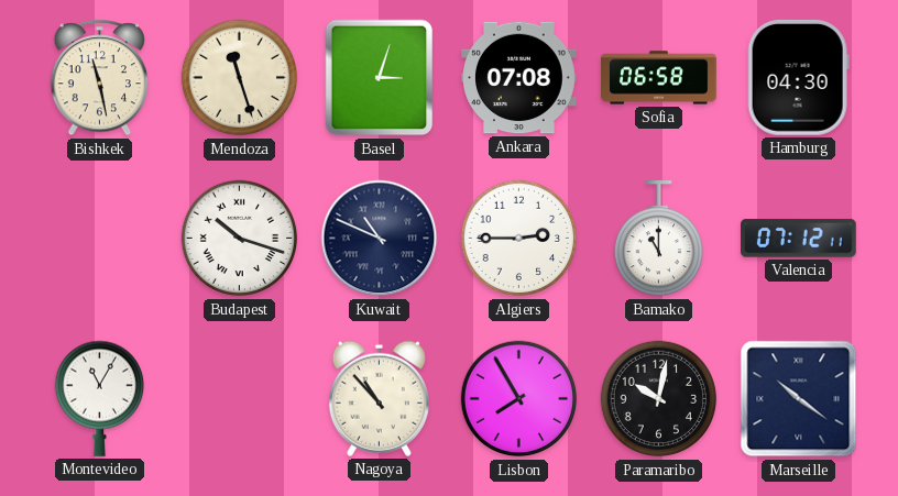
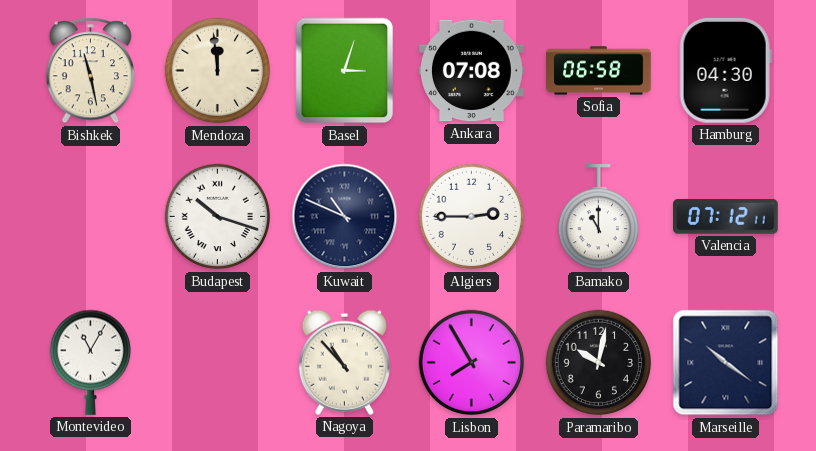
Mendoza: 11:27 -> 11:59 (218, 71)
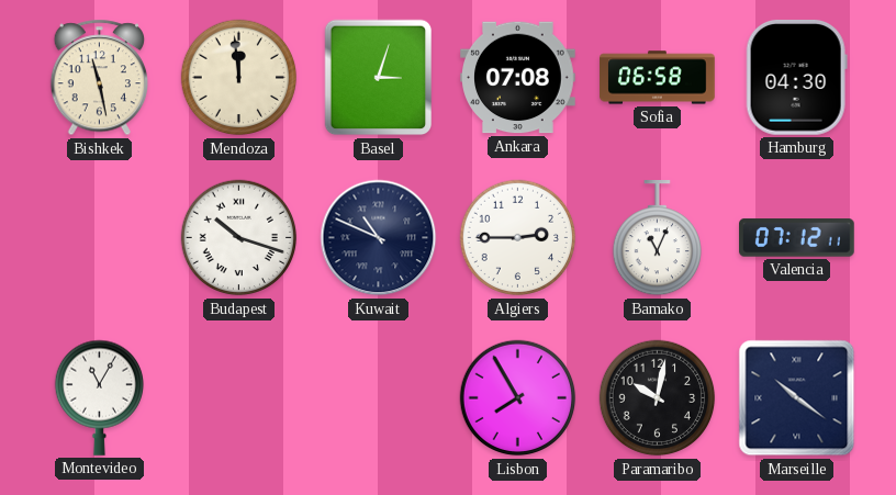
Bamako: 11:00 -> 11:04 (657, 239)
Nagoya: 10:53 -> none (344, 362)
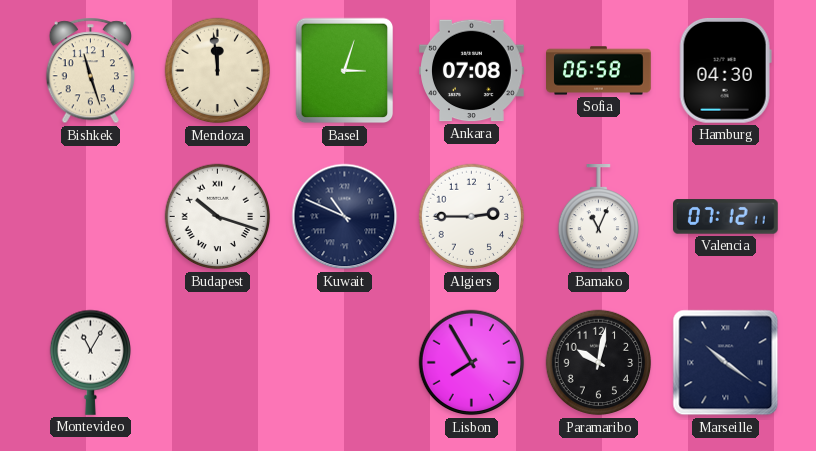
Bishkek: 11:28 -> 11:27 (90, 71)
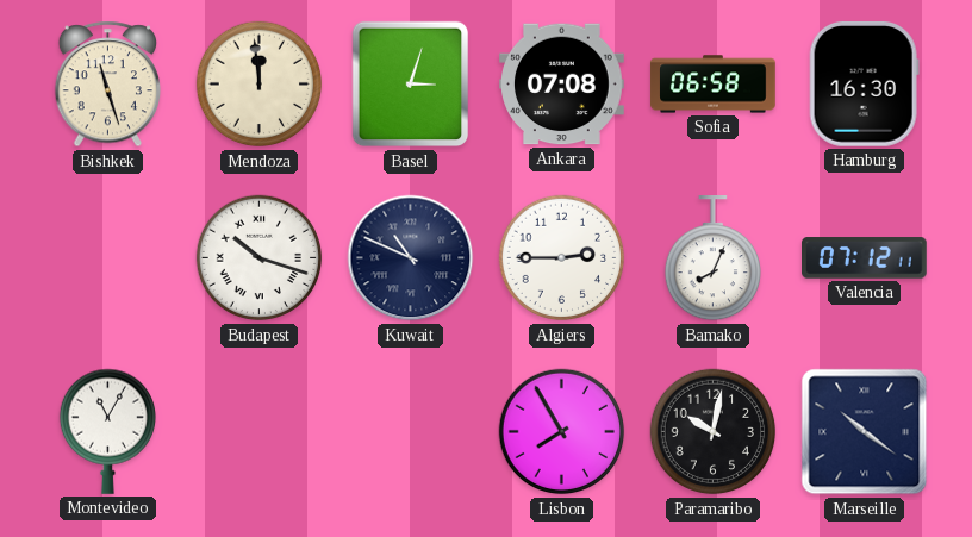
Hamburg: 04:30 -> 16:30 (864, 83)
Bamako: 11:04 -> 8:04 (712, 260)
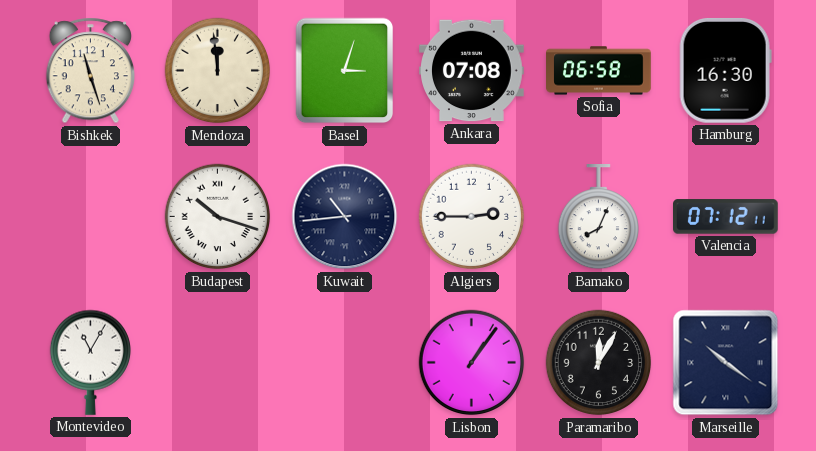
Kuwait: 10:49 -> 10:44 (345, 217)
Lisbon: 7:55 -> 1:06 (472, 363)
Paramaribo: 10:02 -> 12:05 (599, 363)
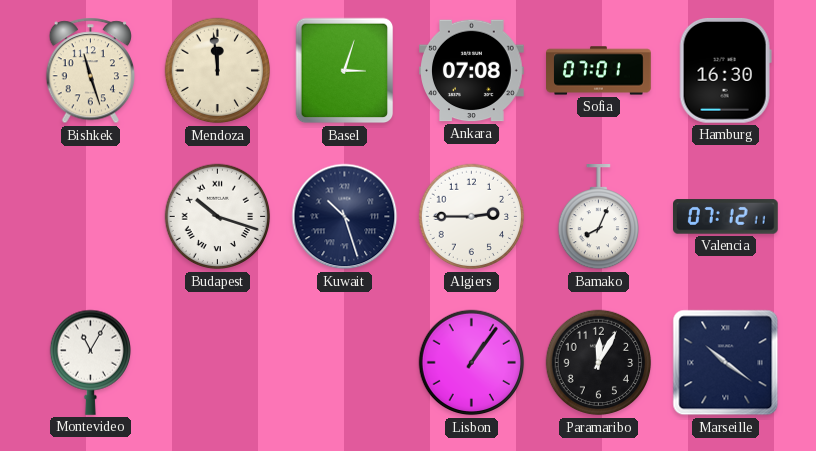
Sofia: 06:58 -> 07:01 (599, 71)
Kuwait: 10:44 -> 10:27 (345, 217)
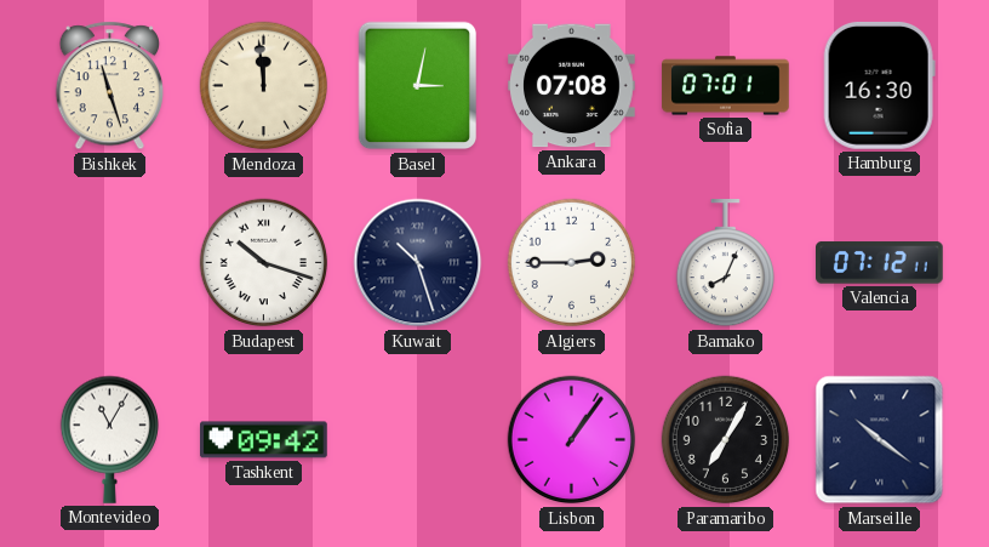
Basel: 3:03 -> 3:02 (418, 86)
Tashkent: none -> 09:42 (264, 440)
Paramaribo: 12:05 -> 7:05 (726, 440)
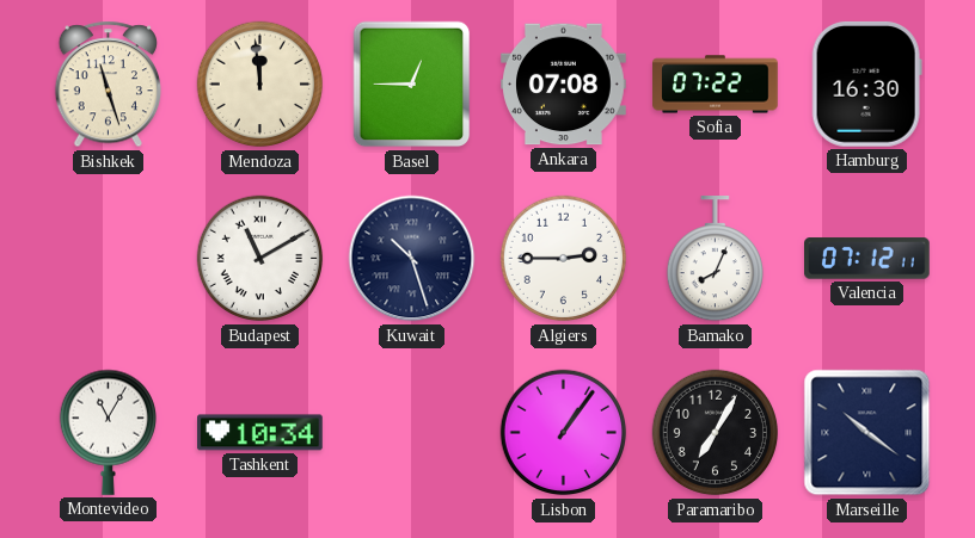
Basel: 3:02 -> 12:45 (412, 85)
Sofia: 07:01 -> 07:22 (716, 85)
Budapest: 10:18 -> 11:10 (260, 259)
Tashkent: 09:42 -> 10:34 (260, 433)
